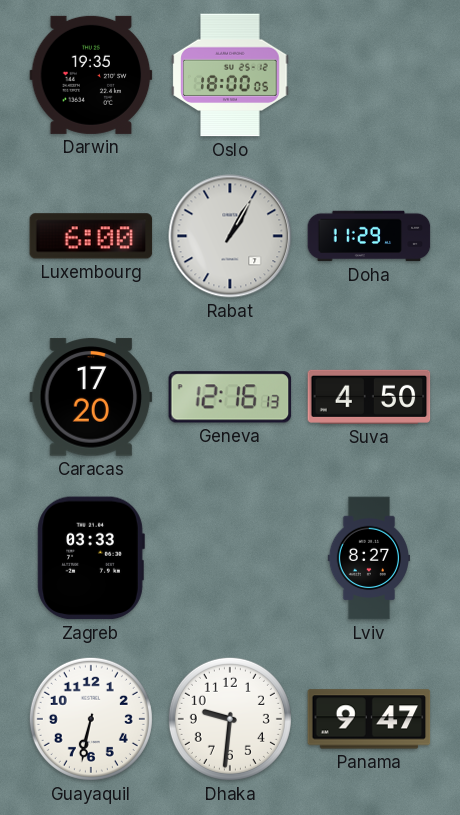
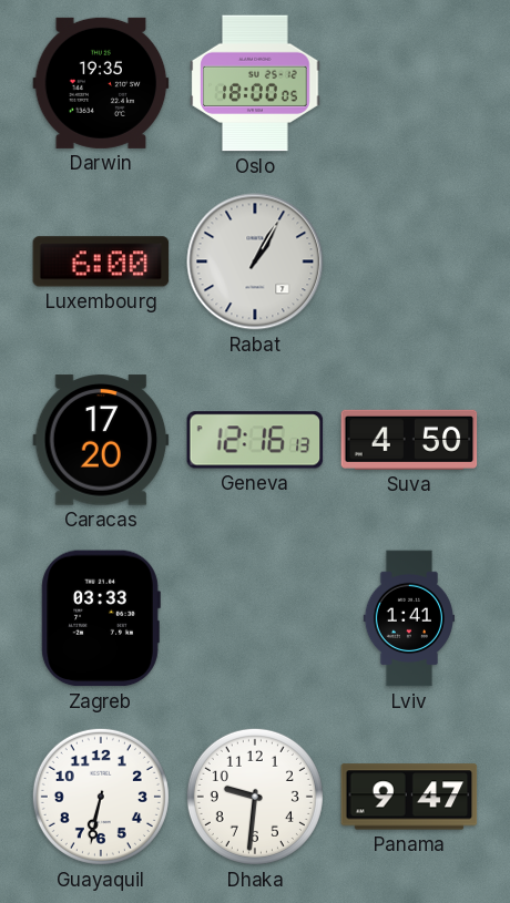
Doha: 11:29 -> none (369, 236)
Lviv: 8:27 -> 1:41 (408, 618)
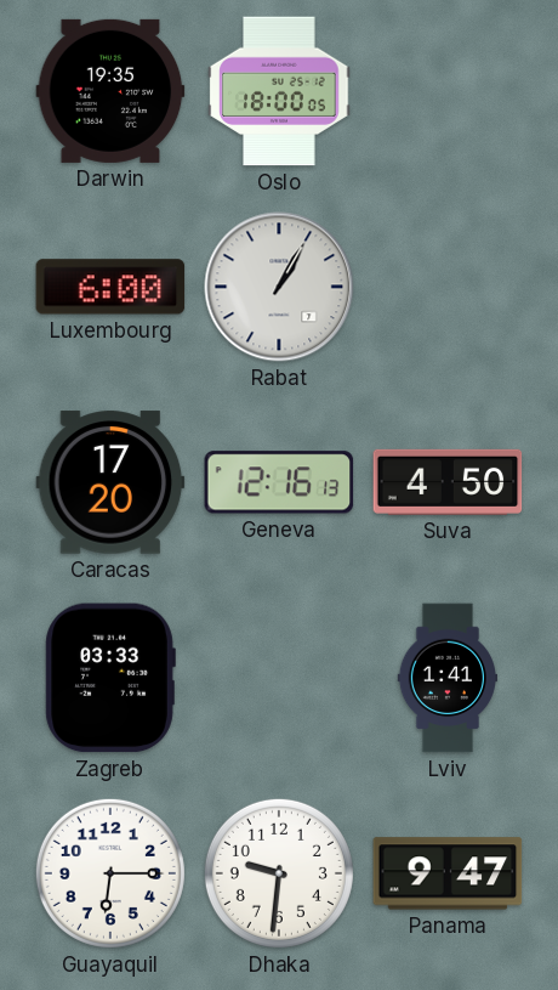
Guayaquil: 6:32 -> 6:15 (110, 873)
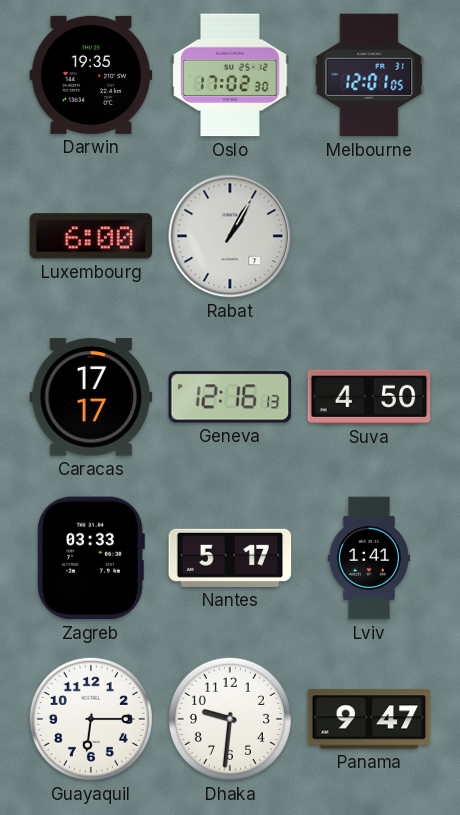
Oslo: 18:00 -> 17:02 (230, 75)
Melbourne: none -> 12:01 (369, 75)
Caracas: 17:20 -> 17:17 (91, 397)
Nantes: none -> 5:17 (230, 558)
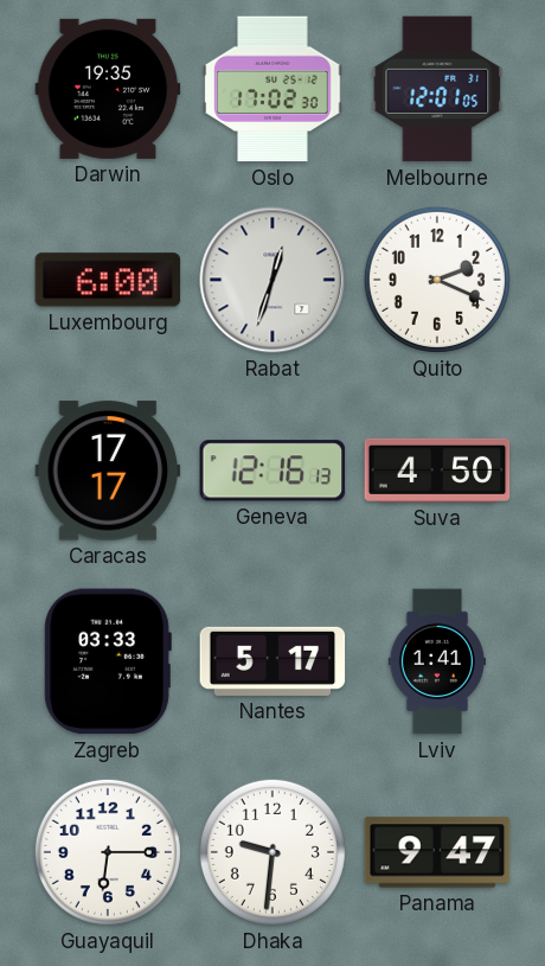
Rabat: 1:05 -> 12:33 (272, 280)
Quito: none -> 2:19 (437, 280)
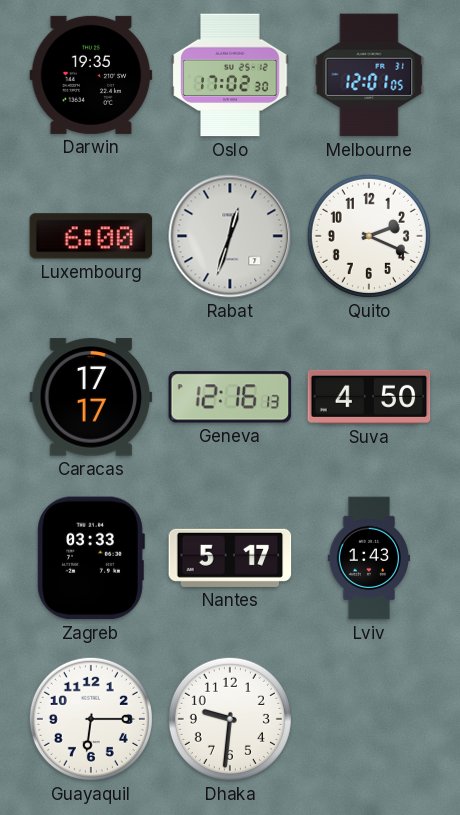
Lviv: 1:41 -> 1:43 (368, 558)
Panama: 9:47 -> none (437, 852)
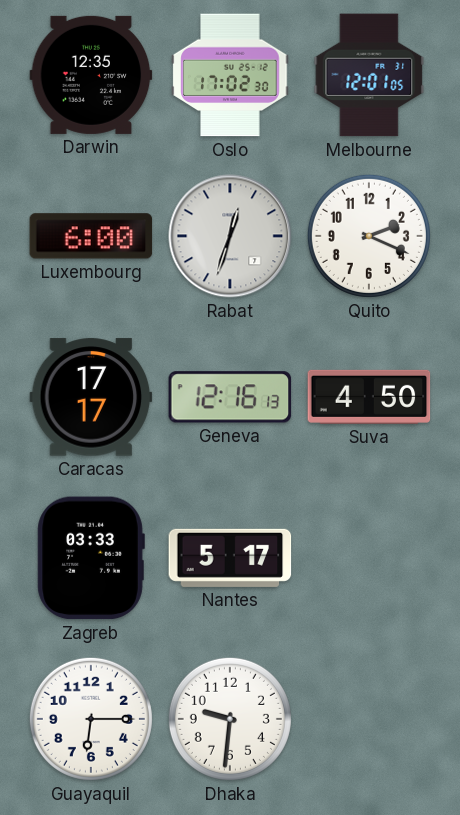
Darwin: 19:35 -> 12:35 (91, 75)
Lviv: 1:43 -> none (368, 558)
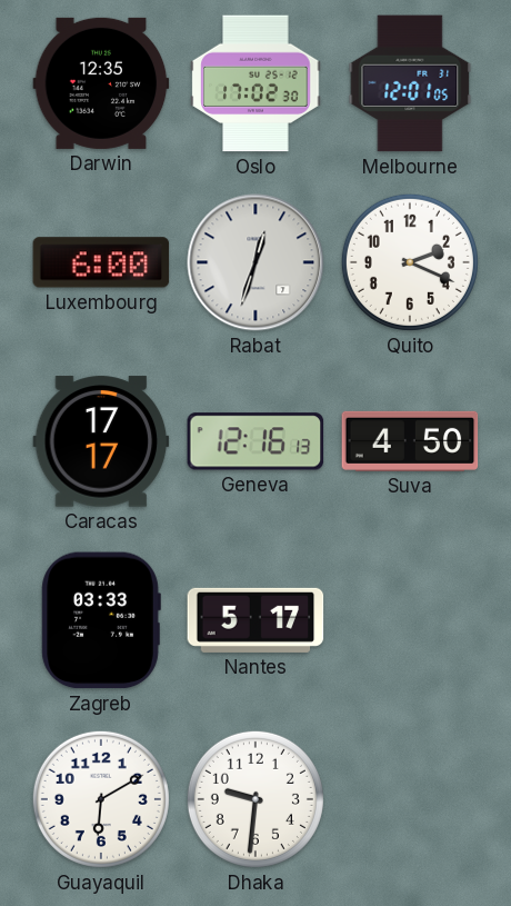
Guayaquil: 6:15 -> 6:10 (101, 799)
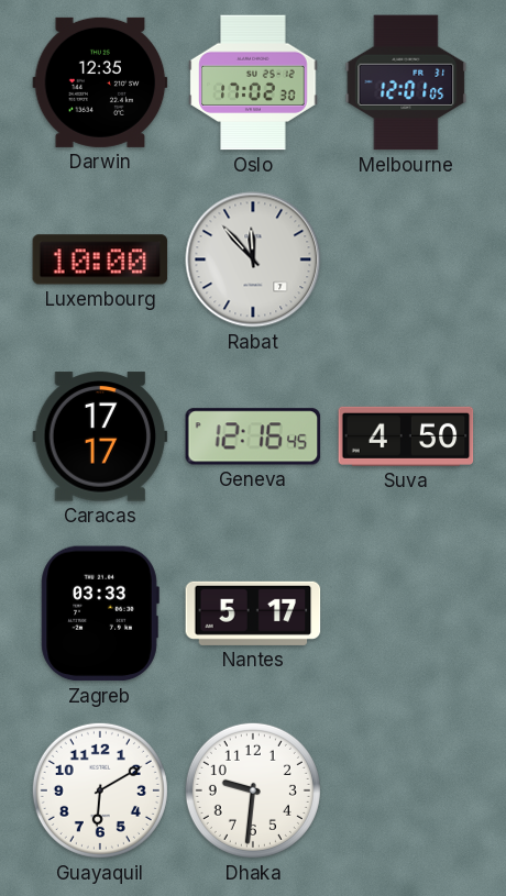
Luxembourg: 6:00 -> 10:00 (100, 259)
Rabat: 12:33 -> 11:53 (253, 259)
Quito: 2:19 -> none (410, 262)
Geneva: 12:16:13 -> 12:16:45 (253, 436)
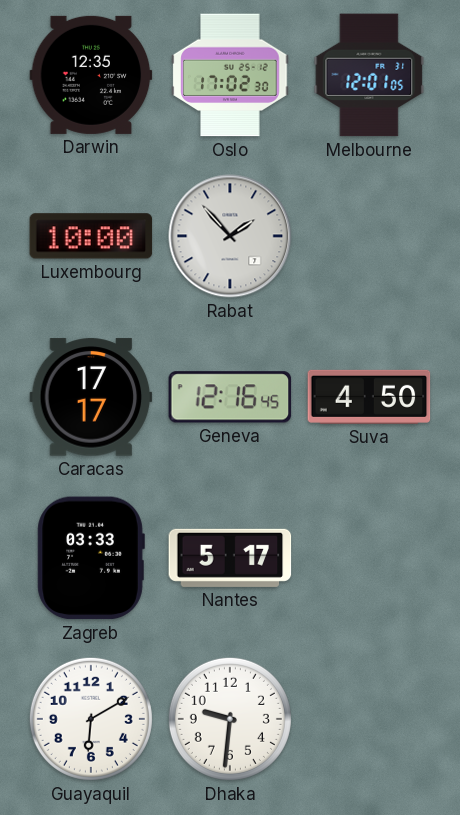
Rabat: 11:53 -> 1:53 (230, 236)
